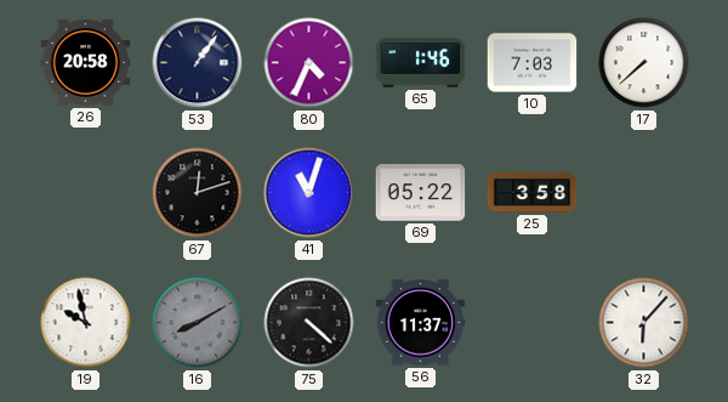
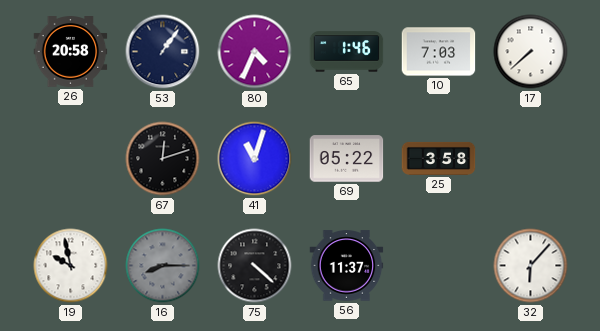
16: 8:10 -> 8:15 (163, 266)
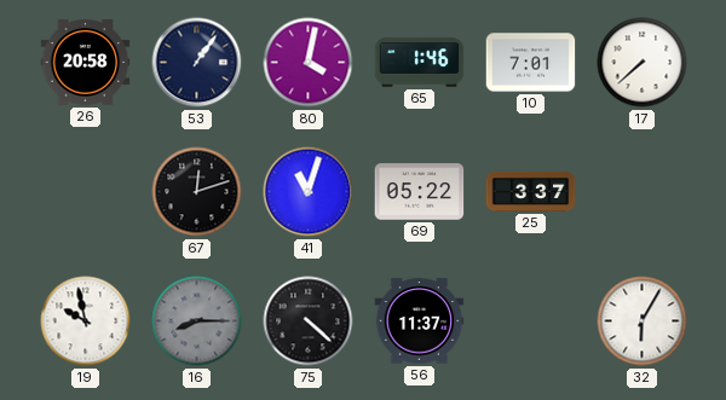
80: 4:34 -> 4:02 (309, 63)
10: 7:03 -> 7:01 (531, 63)
25: 3:58 -> 3:37 (531, 191)
32: 6:07 -> 6:05 (643, 321)
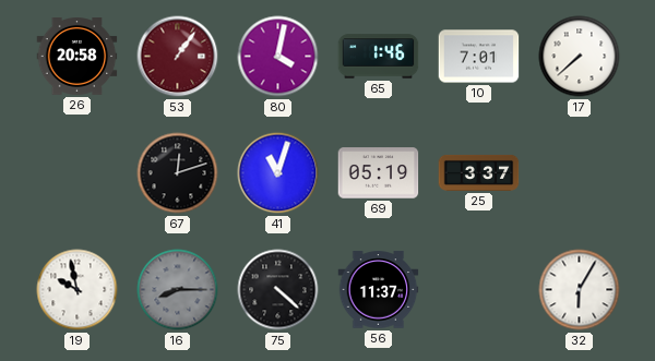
53 dial: navy -> burgundy (178, 57)
69: 05:22 -> 05:19 (379, 173)
